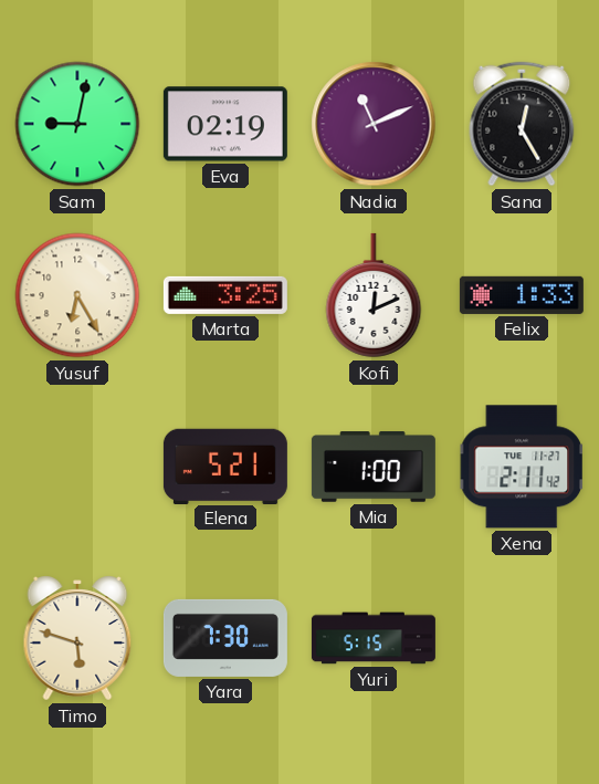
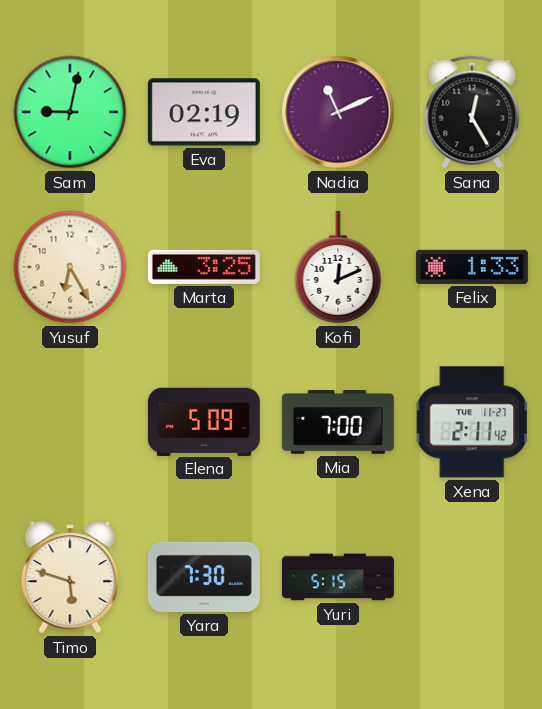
Elena: 5:21 -> 5:09 (204, 421)
Mia: 1:00 -> 7:00 (338, 423)
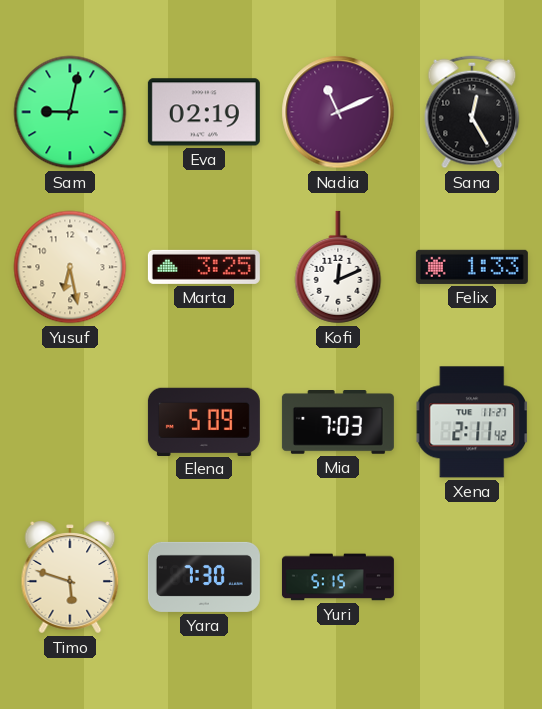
Yusuf: 6:25 -> 6:28 (70, 267)
Mia: 7:00 -> 7:03 (338, 423)
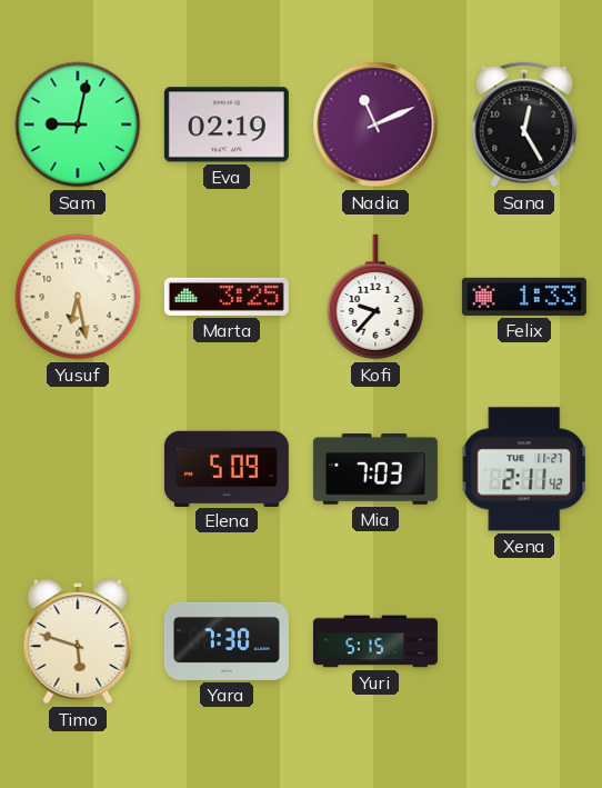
Kofi: 12:11 -> 9:37 (375, 297)
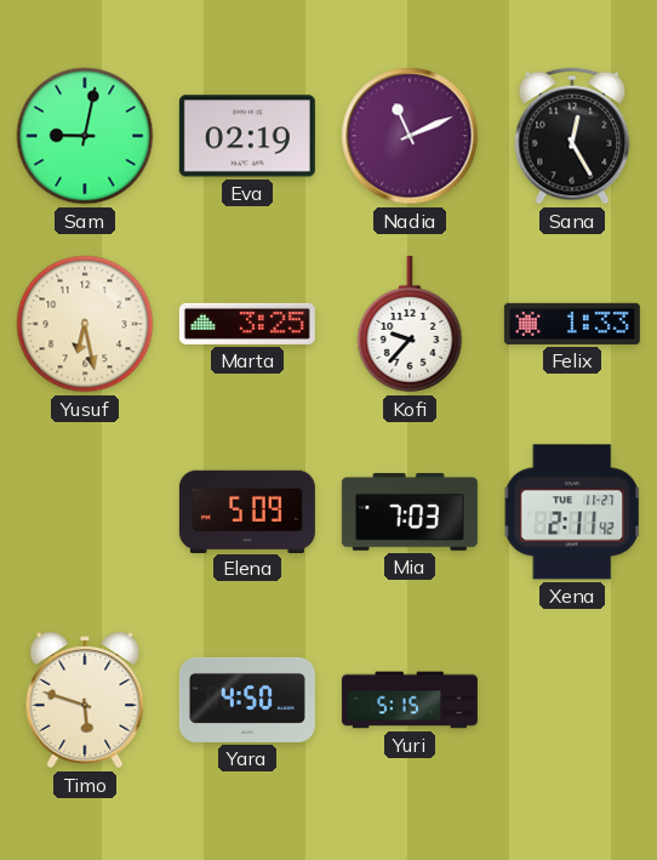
Yara: 7:30 -> 4:50 (247, 700)
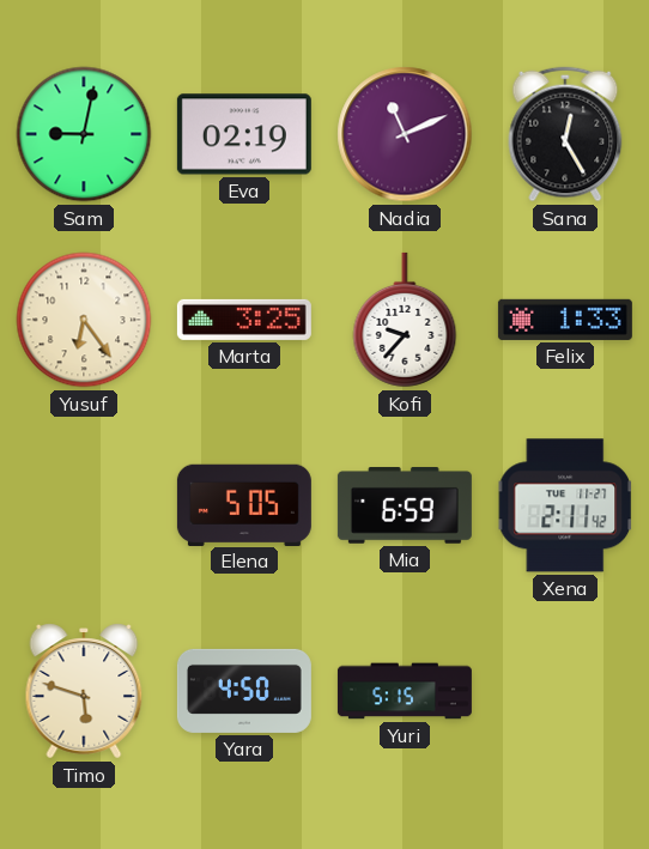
Yusuf: 6:28 -> 6:24 (84, 320)
Elena: 5:09 -> 5:05 (244, 504)
Mia: 7:03 -> 6:59 (405, 507)
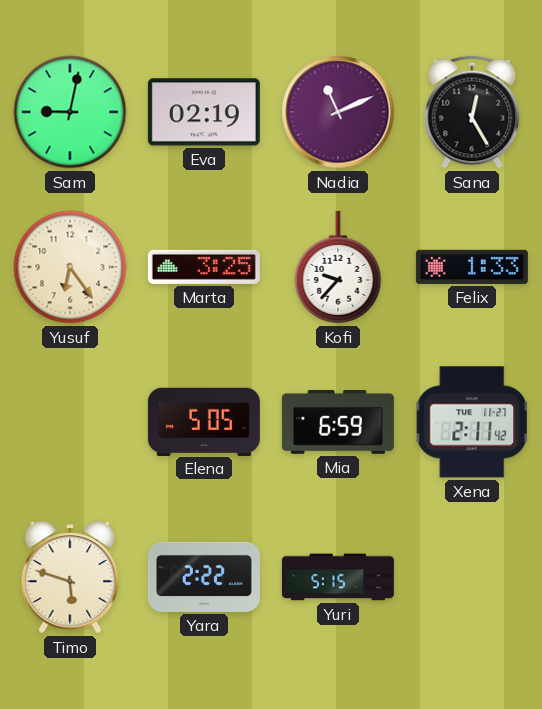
Yara: 4:50 -> 2:22 (204, 577)
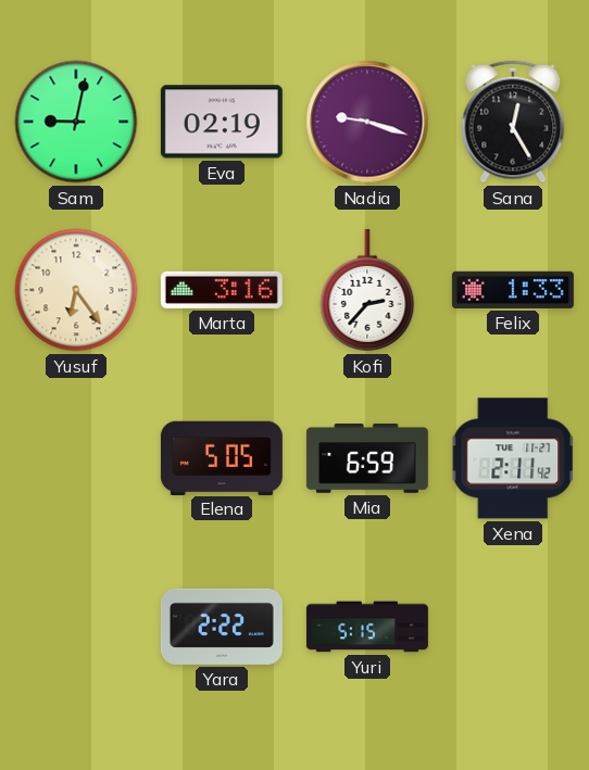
Nadia: 11:11 -> 9:18 (367, 122)
Marta: 3:25 -> 3:16 (222, 290)
Kofi: 9:37 -> 2:37 (367, 290)
Timo: 5:48 -> none (70, 577)
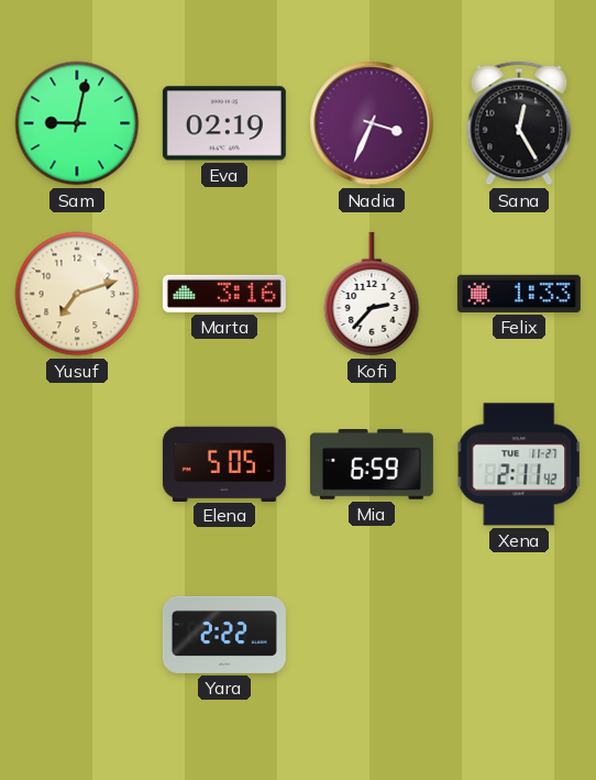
Nadia: 9:18 -> 3:34 (372, 123)
Yusuf: 6:24 -> 7:12 (77, 294)
Yuri: 5:15 -> none (367, 627)
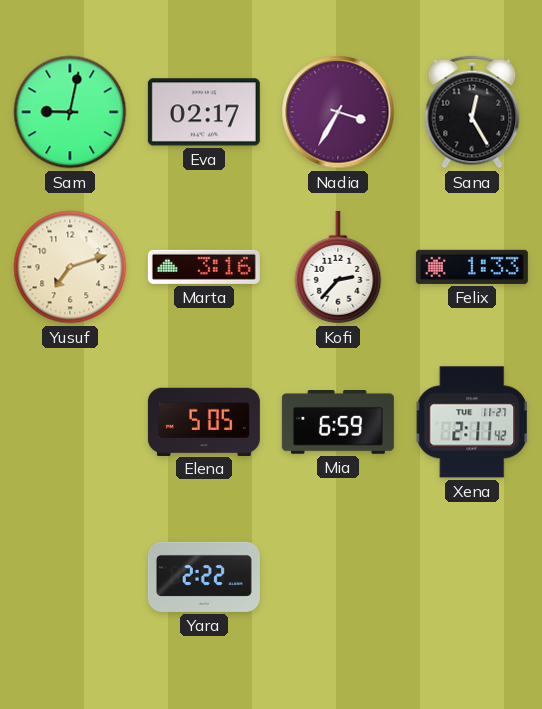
Eva: 02:19 -> 02:17 (204, 112)
Nadia: 3:34 -> 3:35 (338, 112)
